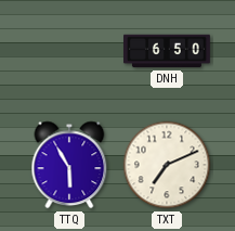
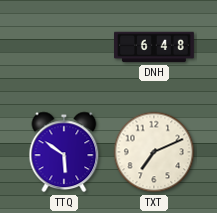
DNH: 6:50 -> 6:48 (155, 47)
TTQ: 5:55 -> 5:51 (64, 152)
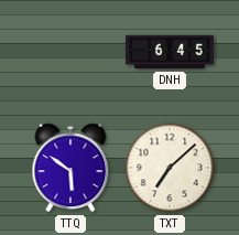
DNH: 6:48 -> 6:45 (171, 52)
TXT: 7:11 -> 7:08 (170, 168)
